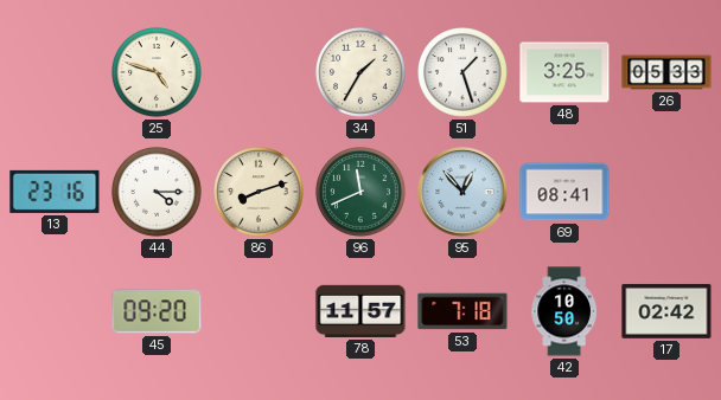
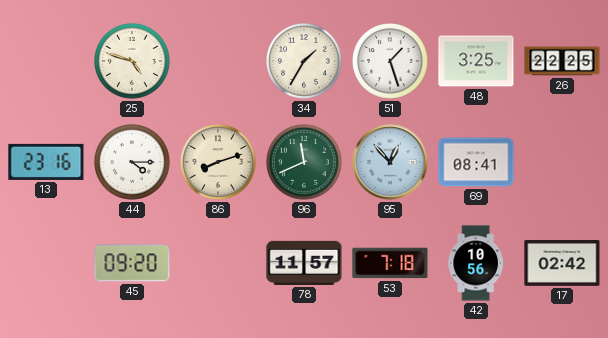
26: 05:33 -> 22:25 (562, 61)
42: 10:50 -> 10:56 (476, 263)
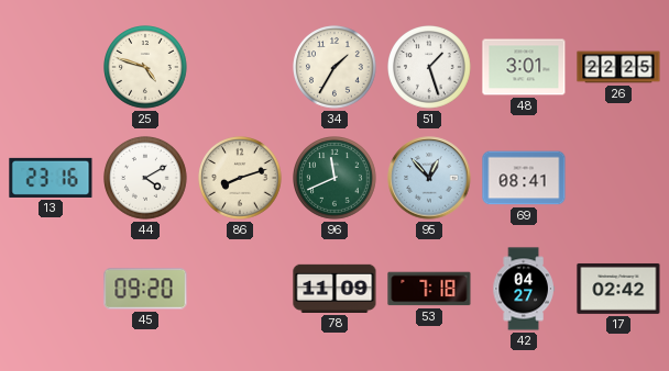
48: 3:25 -> 3:01 (524, 67)
44: 4:15 -> 4:10 (146, 179)
78: 11:57 -> 11:09 (334, 289)
42: 10:56 -> 04:27 (524, 289)
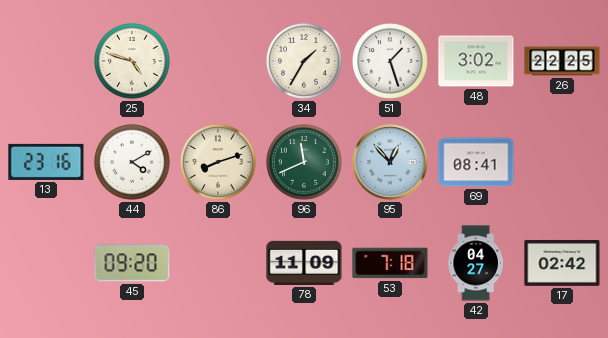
48: 3:01 -> 3:02 (476, 61)
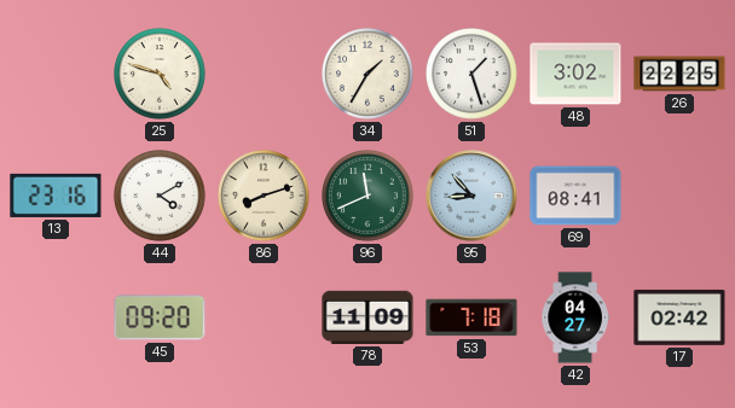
95: 12:53 -> 8:53 (471, 196)
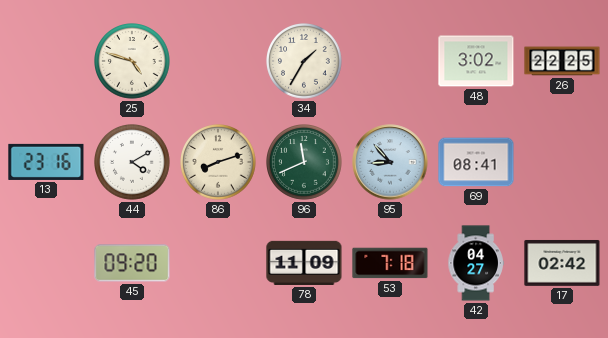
51: 1:27 -> none (473, 75)
